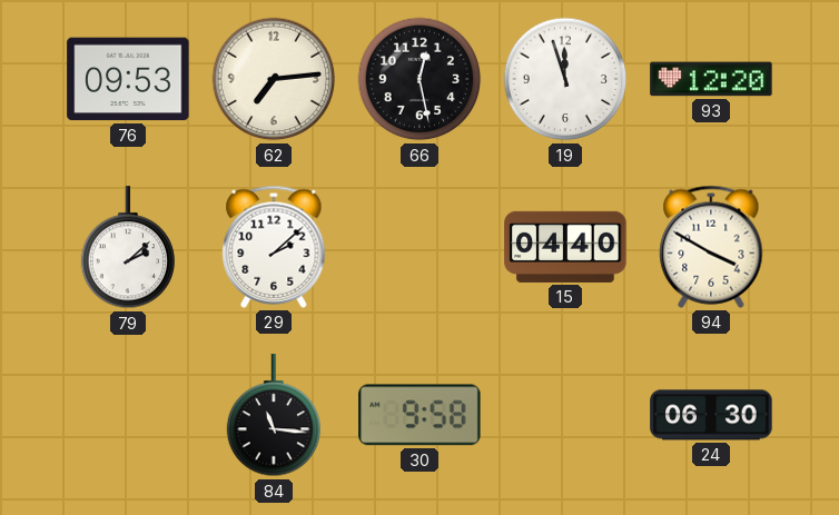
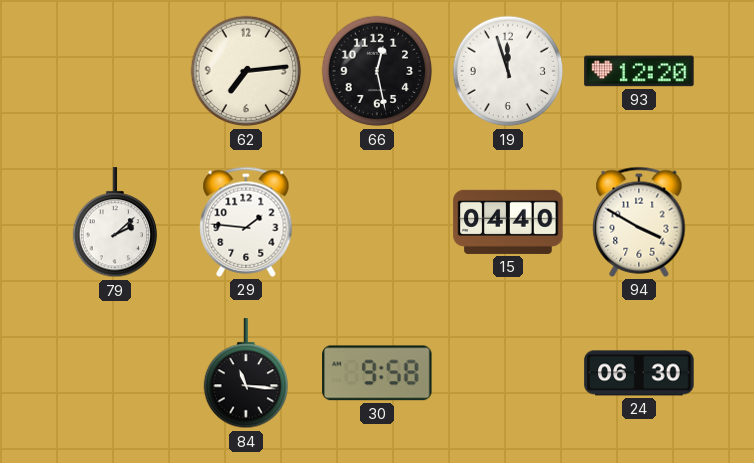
76: 09:53 -> none (128, 79)
29: 2:08 -> 1:46 (246, 222)
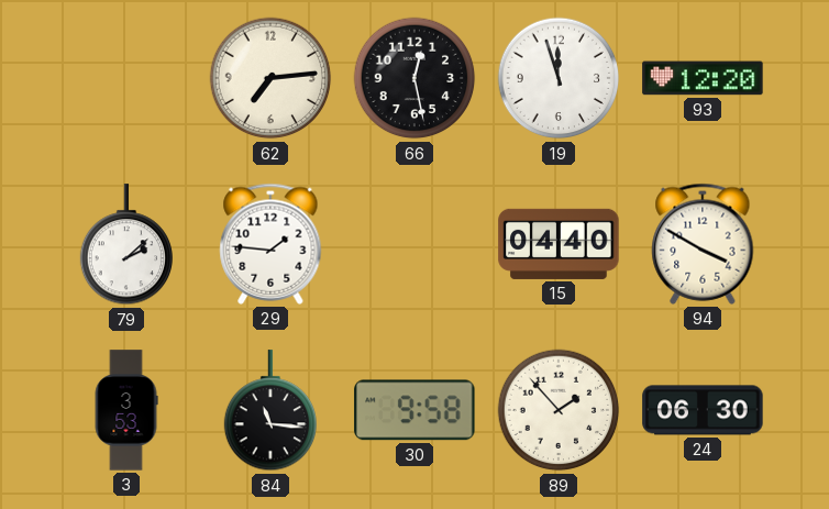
3: none -> 3:53 (126, 410)
89: none -> 1:53 (559, 410)
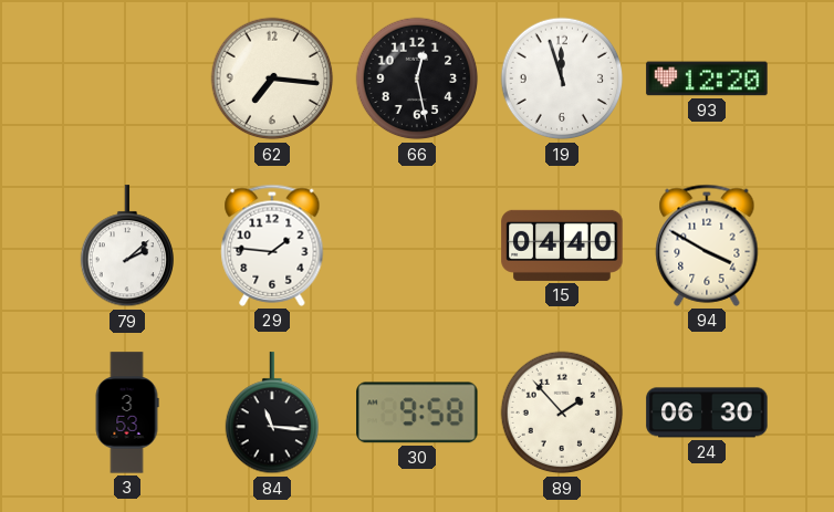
62: 7:14 -> 7:16 (272, 79)
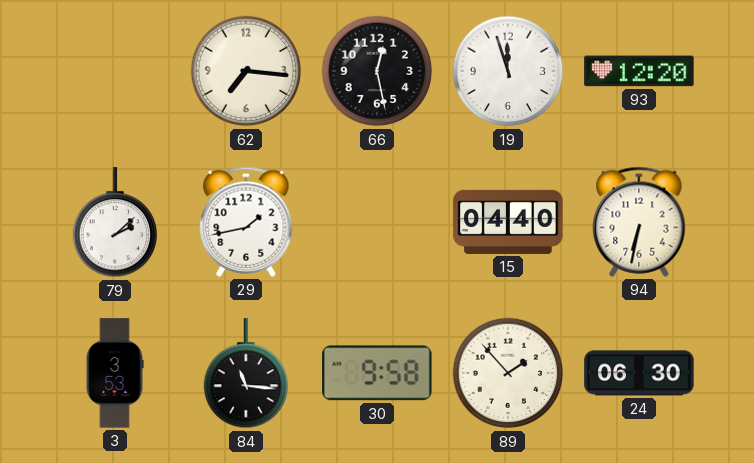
29: 1:46 -> 1:43 (246, 222)
94: 3:50 -> 6:32 (639, 222)
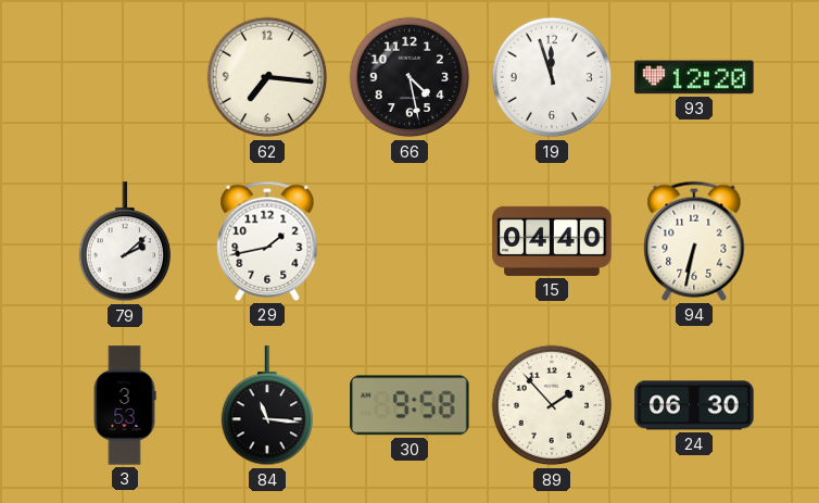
66: 12:28 -> 4:28 (409, 77)
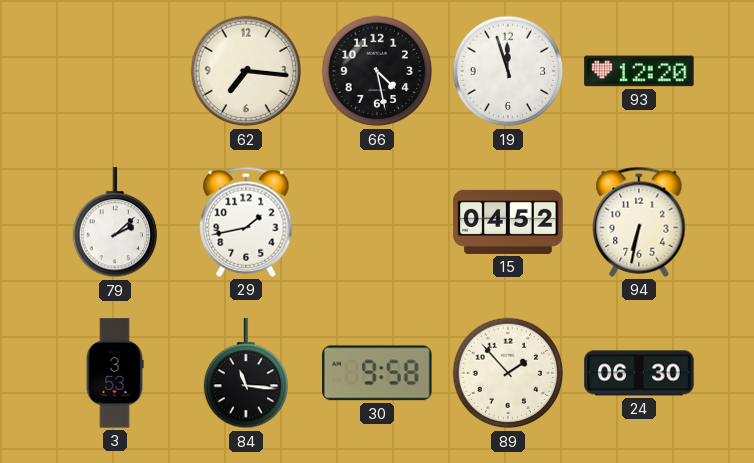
15: 04:40 -> 04:52 (508, 222)
